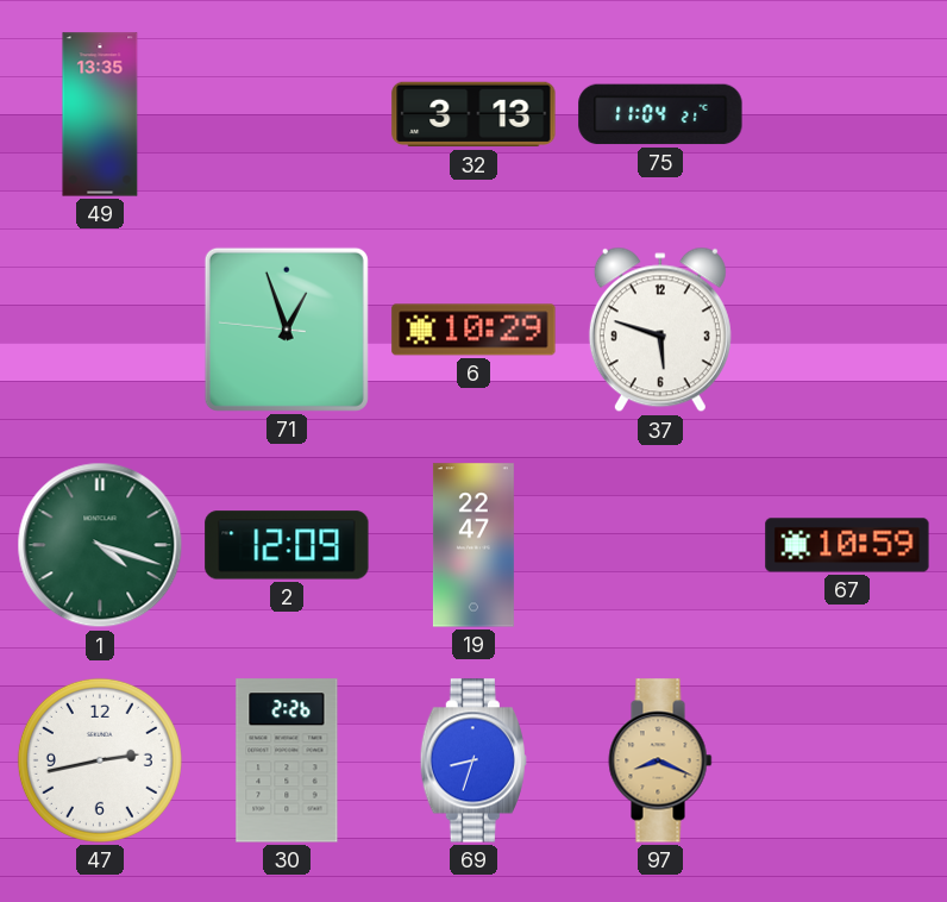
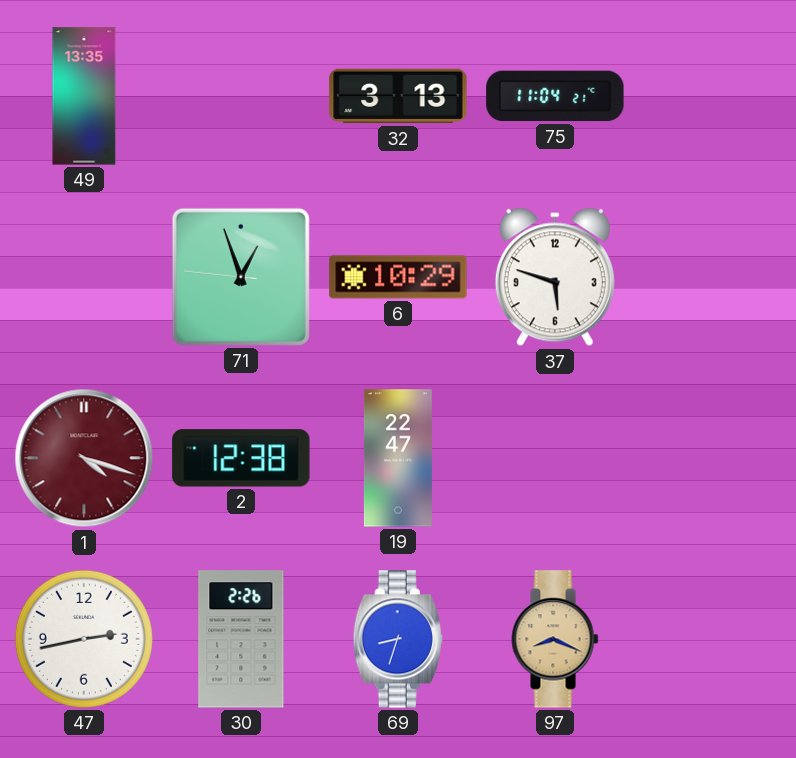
1 dial: green -> burgundy (84, 458)
2: 12:09 -> 12:38 (241, 458)
67: 10:59 -> none (847, 545)
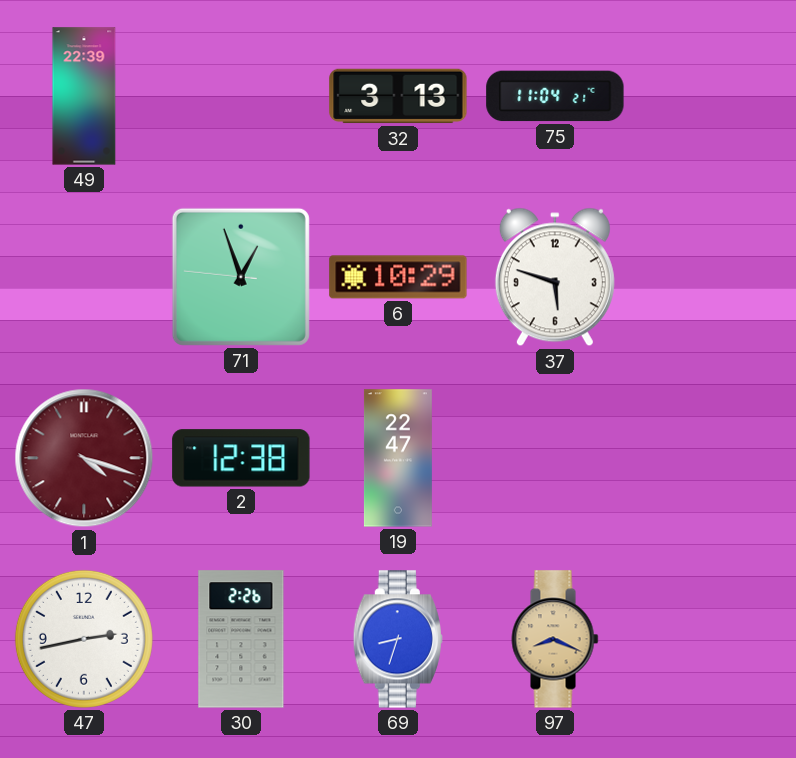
49: 13:35 -> 22:39 (84, 96)
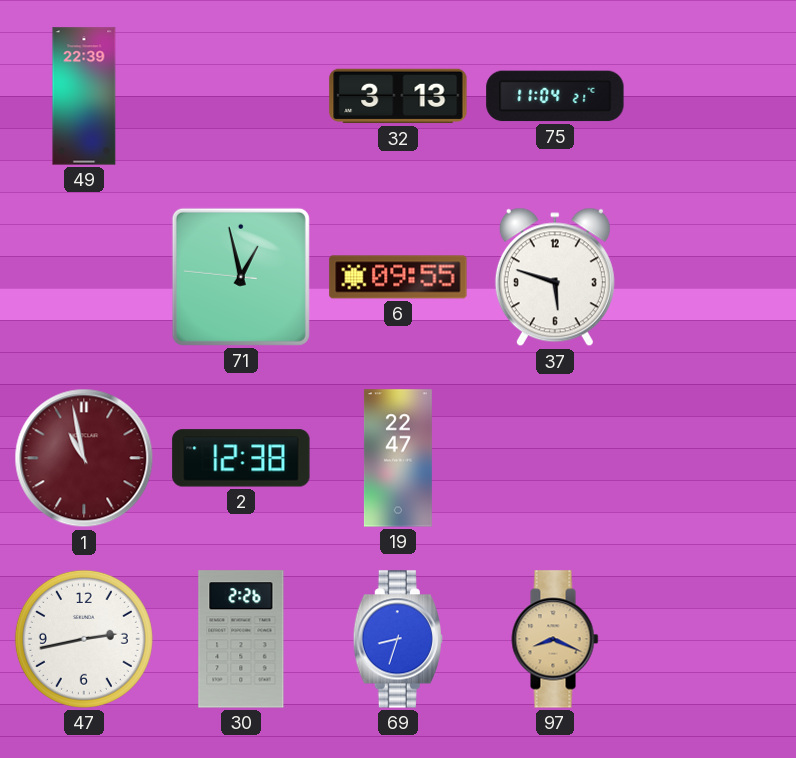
71: 12:56 -> 12:57 (241, 277)
6: 10:29 -> 09:55 (398, 277)
1: 4:18 -> 10:58 (84, 458)
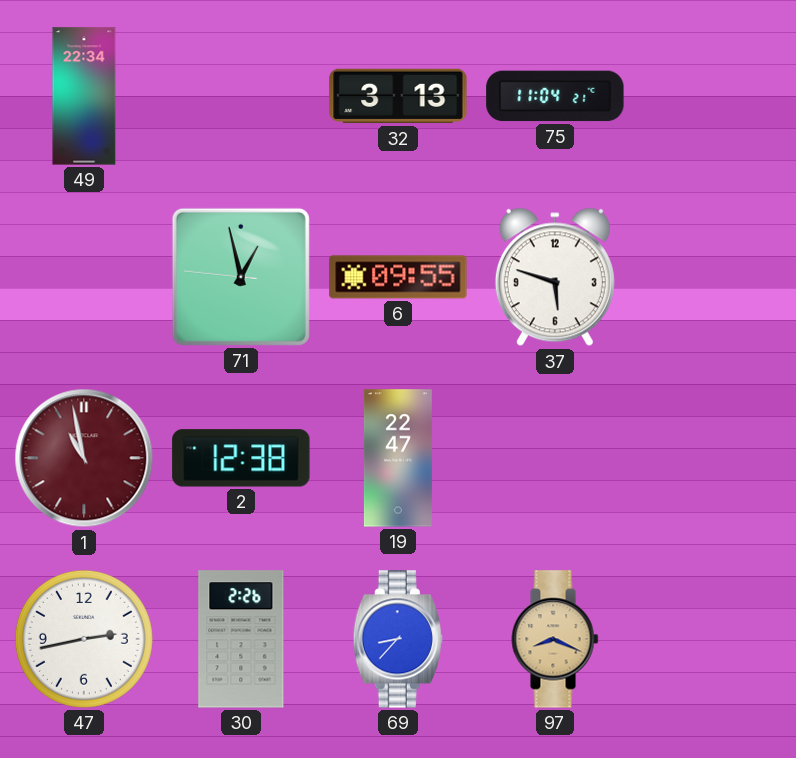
49: 22:39 -> 22:34 (84, 96)
69: 8:33 -> 8:37 (398, 639)
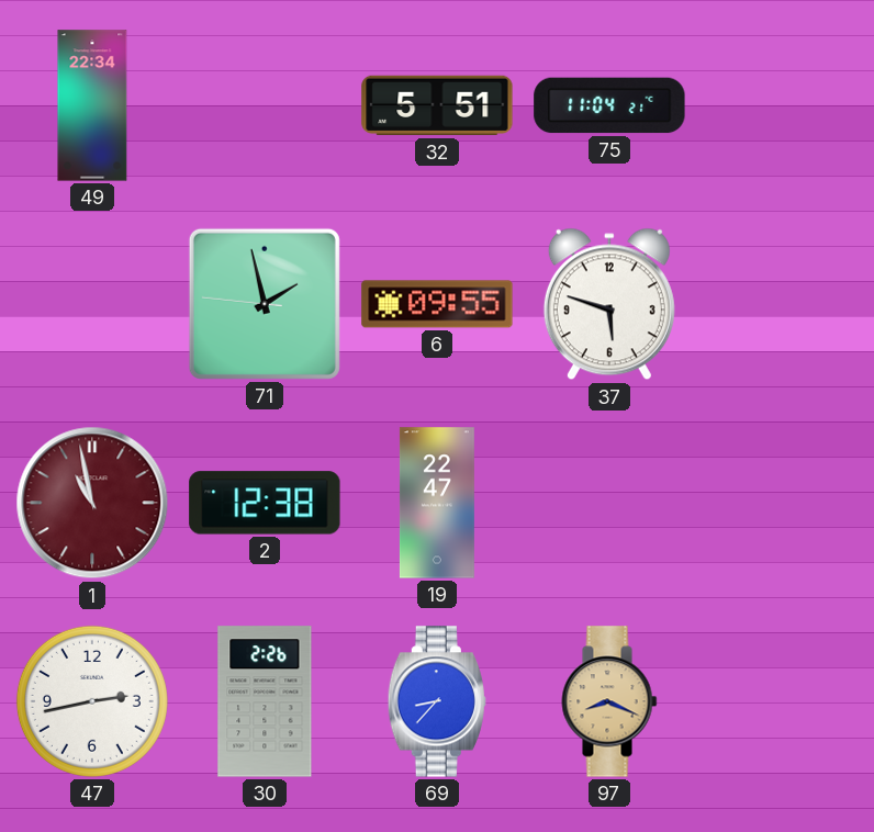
32: 3:13 -> 5:51 (437, 105)
71: 12:57 -> 1:57 (265, 304)
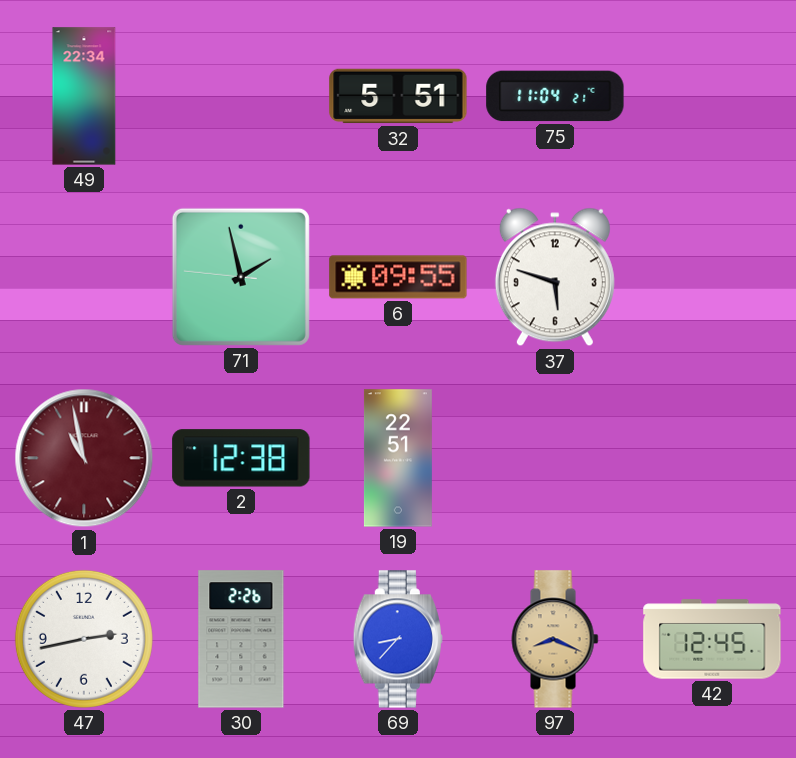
19: 22:47 -> 22:51 (398, 458)
42: none -> 12:45 (712, 639)
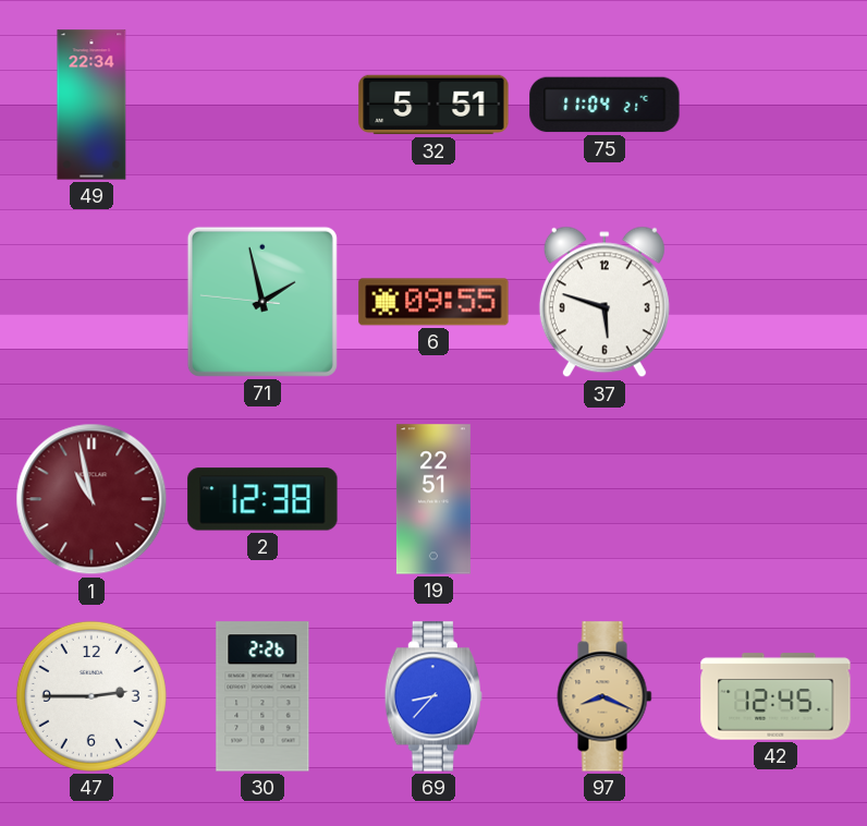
47: 2:43 -> 2:45 (91, 696)
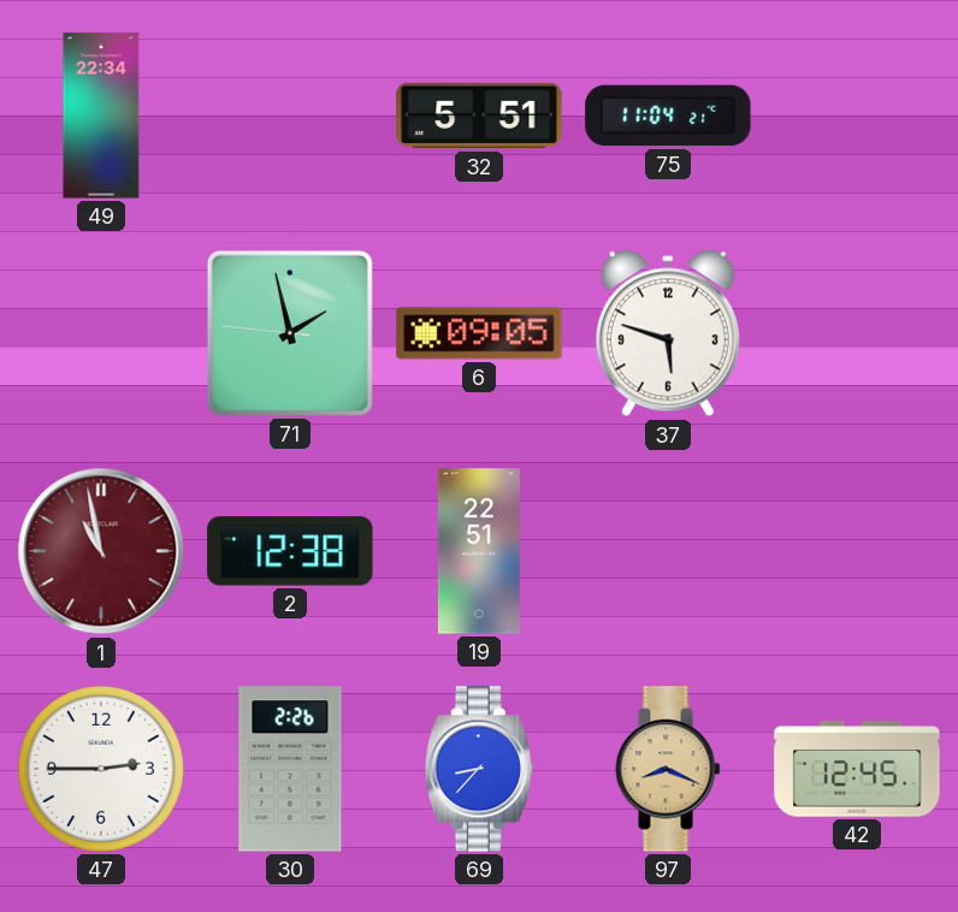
6: 09:55 -> 09:05 (479, 333)
